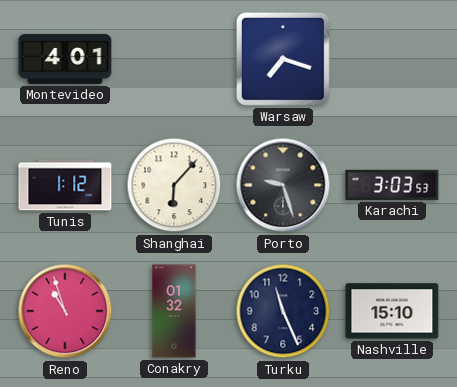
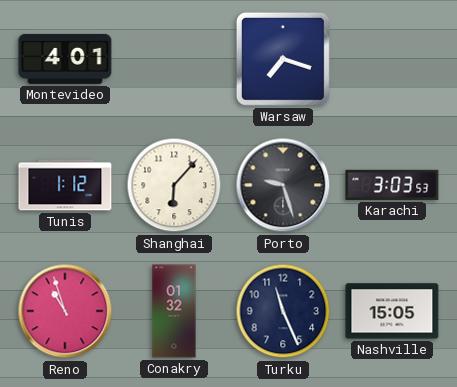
Nashville: 15:10 -> 15:05 (392, 311)
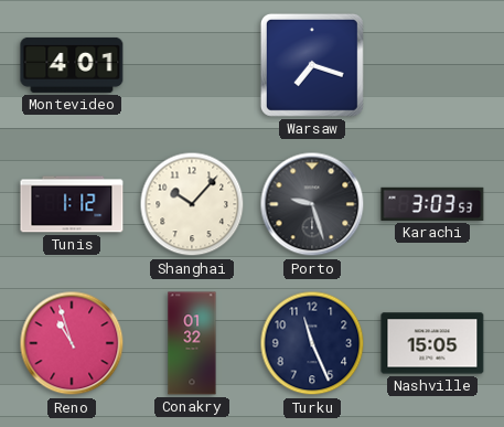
Shanghai: 6:07 -> 10:07 (192, 204)
